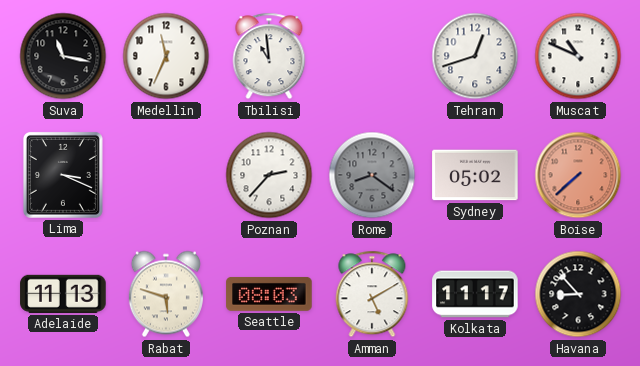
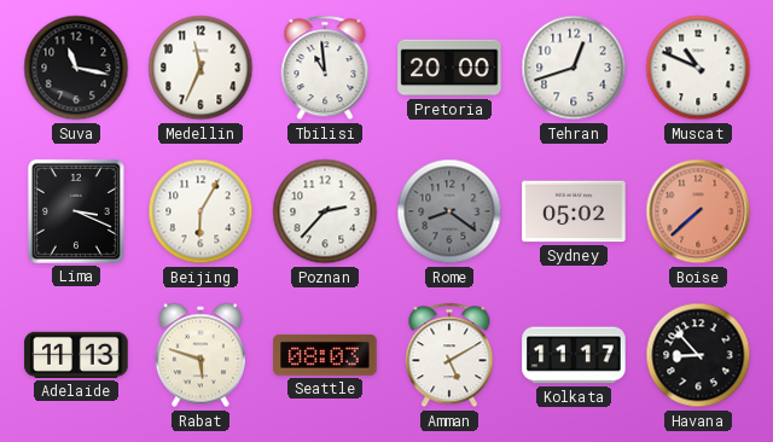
Pretoria: none -> 20:00 (449, 68)
Beijing: none -> 6:05 (200, 211)
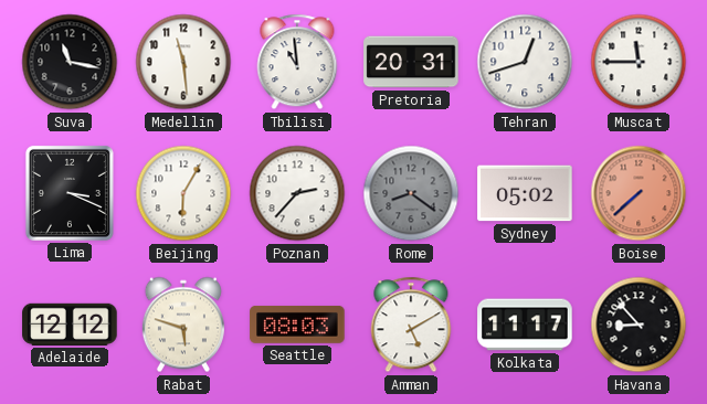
Medellin: 11:34 -> 11:29 (183, 62)
Pretoria: 20:00 -> 20:31 (411, 62)
Muscat: 10:49 -> 11:45 (639, 62)
Adelaide: 11:13 -> 12:12 (70, 325)
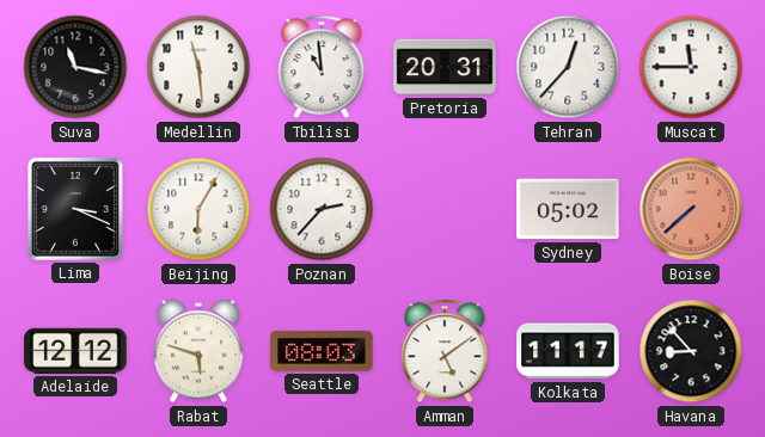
Tehran: 12:42 -> 12:37 (568, 67)
Rome: 8:21 -> none (411, 193)
Amman: 5:10 -> 5:09 (445, 351)
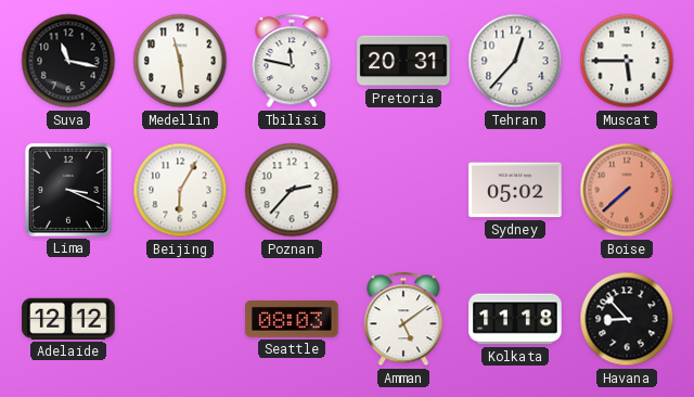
Tbilisi: 10:59 -> 11:47 (292, 61)
Muscat: 11:45 -> 5:45 (627, 61)
Rabat: 5:48 -> none (198, 351)
Kolkata: 11:17 -> 11:18 (515, 319)
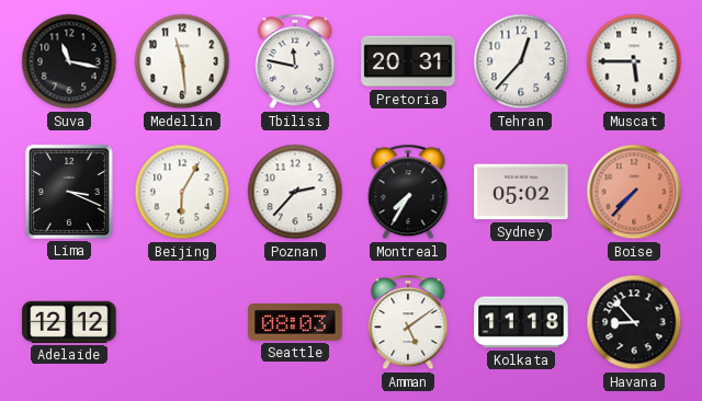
Montreal: none -> 7:35 (408, 192)
Boise: 7:38 -> 7:37 (634, 192)
